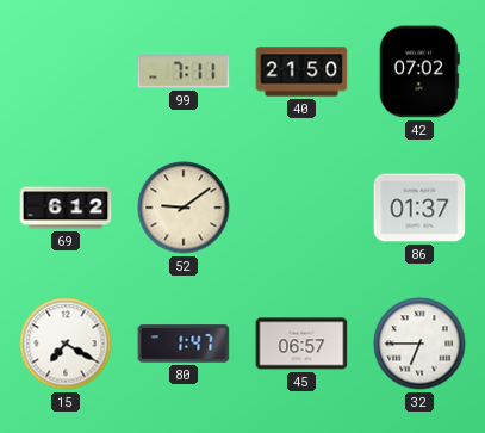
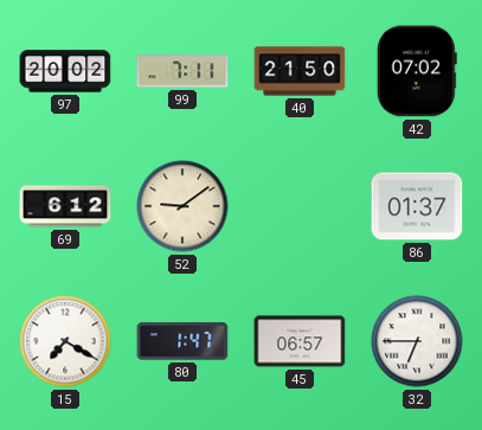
97: none -> 20:02 (65, 71)
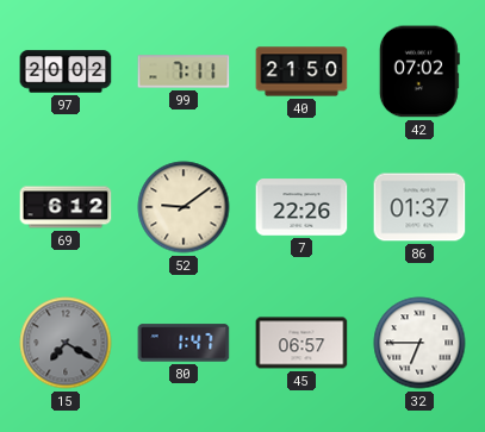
7: none -> 22:26 (301, 207)
15 dial: white -> grey (66, 343)
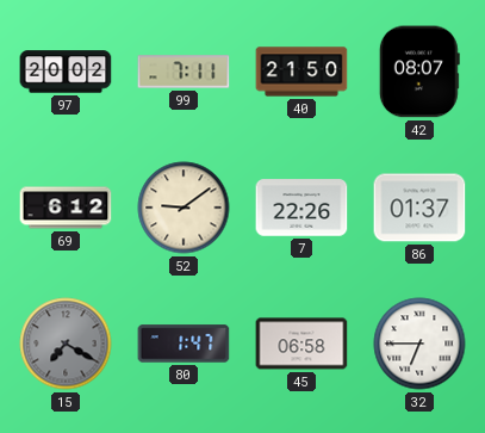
42: 07:02 -> 08:07 (419, 72)
45: 06:57 -> 06:58 (301, 344)
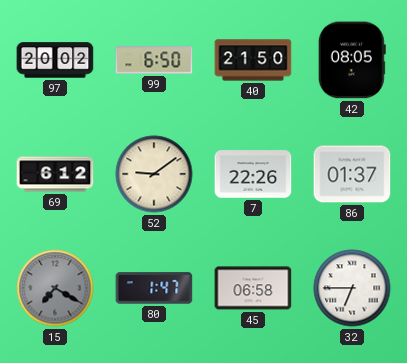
99: 7:11 -> 6:50 (154, 60)
42: 08:07 -> 08:05 (352, 60)
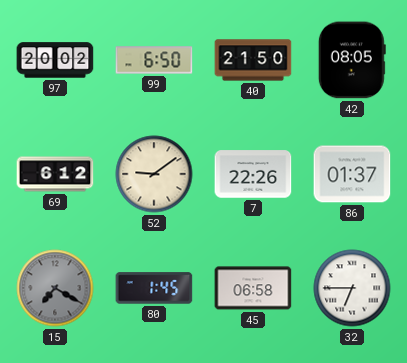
80: 1:47 -> 1:45 (154, 288)
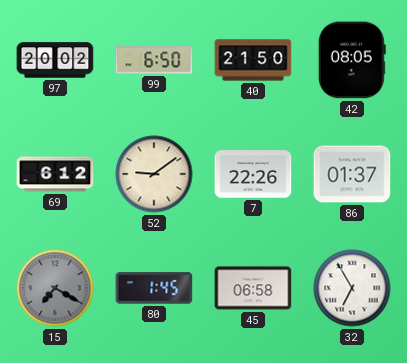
32: 6:45 -> 6:55 (352, 288)
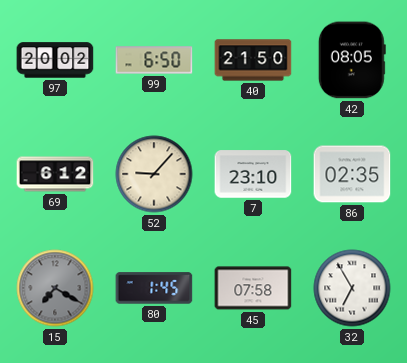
52: 9:09 -> 9:07 (154, 174)
7: 22:26 -> 23:10 (253, 174)
86: 01:37 -> 02:35 (352, 174)
45: 06:58 -> 07:58 (253, 288)
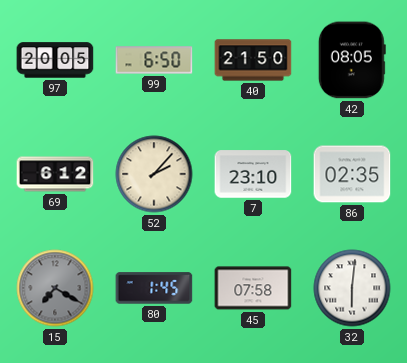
97: 20:02 -> 20:05 (55, 60)
52: 9:07 -> 2:07 (154, 174)
32: 6:55 -> 6:01 (352, 288)
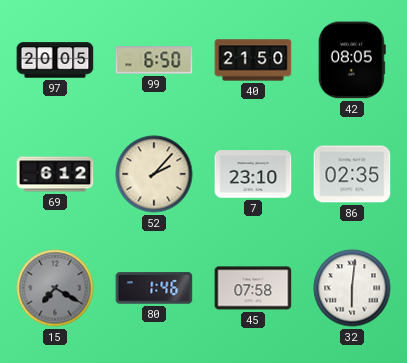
80: 1:45 -> 1:46 (154, 288)
